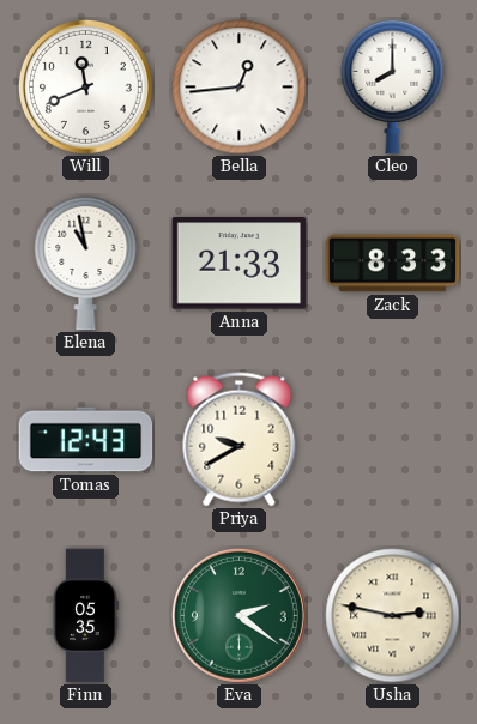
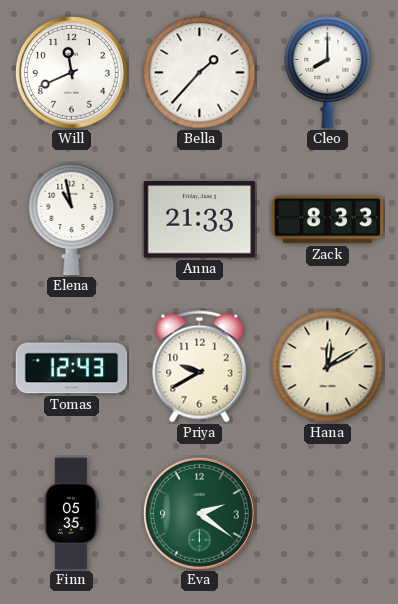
Bella: 12:44 -> 1:37 (200, 73)
Hana: none -> 12:10 (328, 367)
Usha: 2:47 -> none (393, 616)
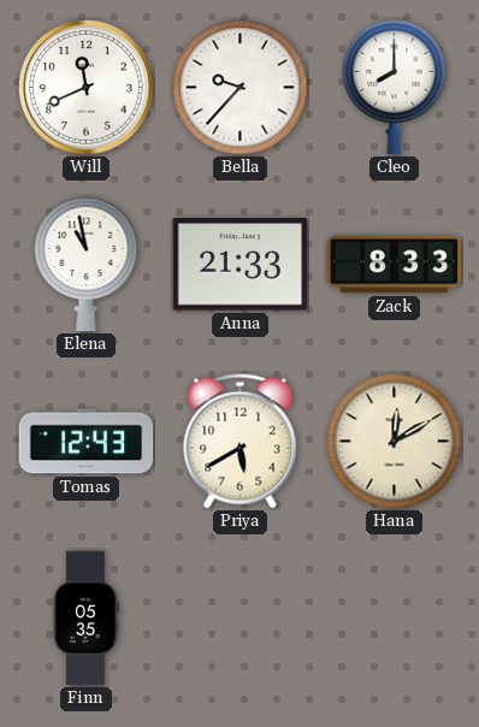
Bella: 1:37 -> 9:37 (241, 88)
Priya: 9:40 -> 5:40 (241, 442)
Eva: 2:21 -> none (199, 513)
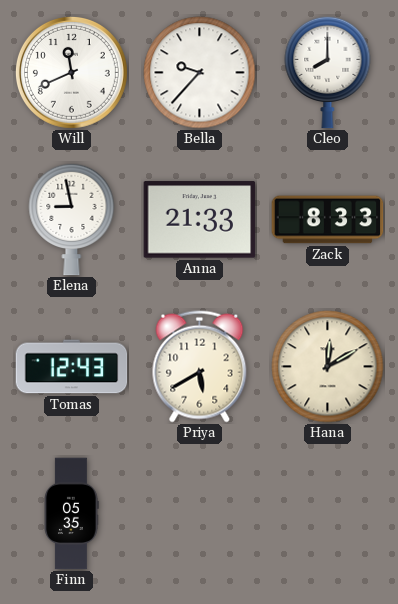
Elena: 10:58 -> 8:58 (72, 219)
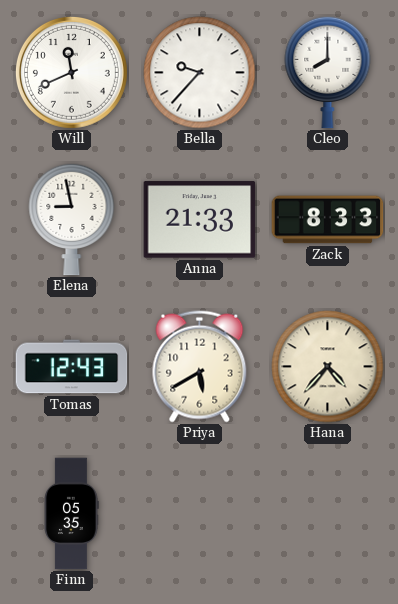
Hana: 12:10 -> 4:37 (328, 367)
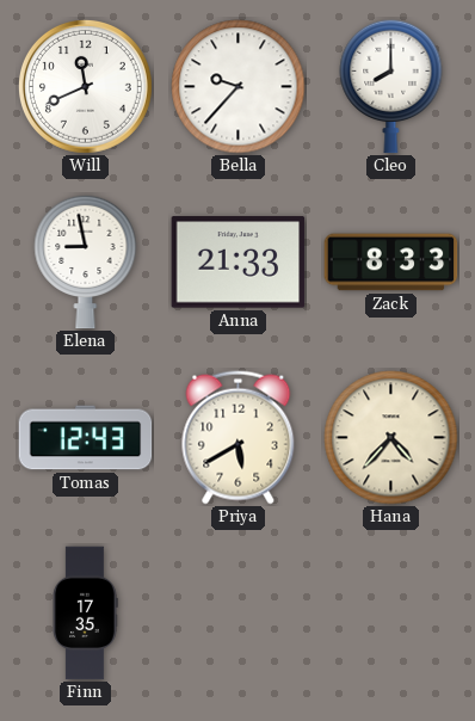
Finn: 05:35 -> 17:35 (85, 614)
